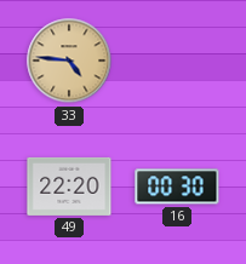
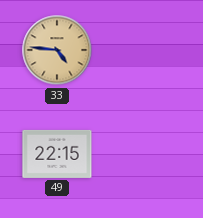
49: 22:20 -> 22:15 (57, 154)
16: 00:30 -> none (177, 186)
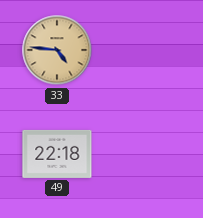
49: 22:15 -> 22:18 (57, 154)
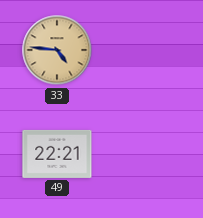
49: 22:18 -> 22:21 (57, 154)
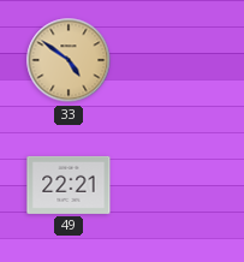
33: 4:46 -> 4:51 (69, 60)
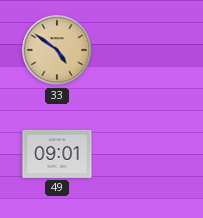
49: 22:21 -> 09:01 (57, 154)
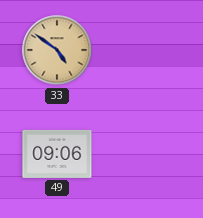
49: 09:01 -> 09:06 (57, 154)
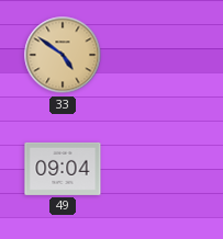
49: 09:06 -> 09:04 (63, 169)
